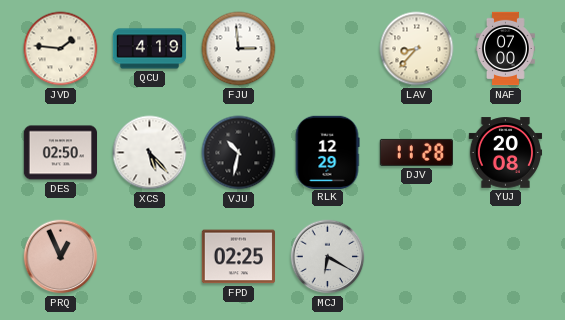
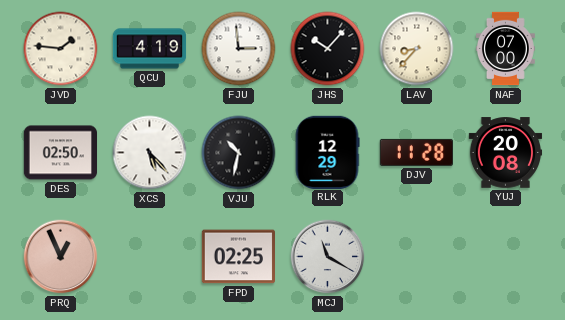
JHS: none -> 10:07 (328, 49)
MCJ: 6:20 -> 11:20 (328, 257)
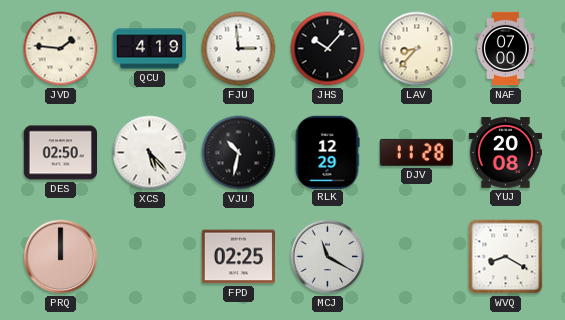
PRQ: 12:56 -> 12:00 (61, 257)
WVQ: none -> 8:20 (506, 257)
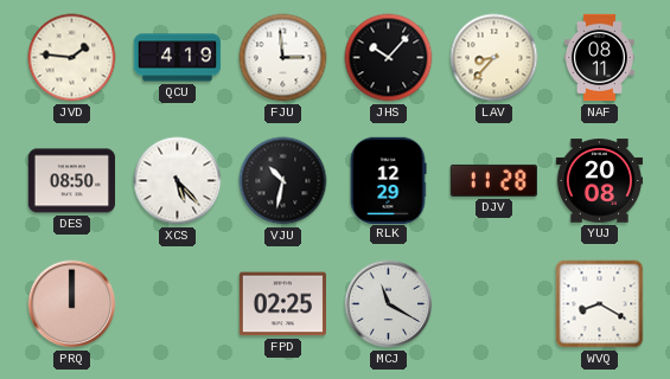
NAF: 07:00 -> 08:11 (600, 58)
DES: 02:50 -> 08:50 (72, 181)
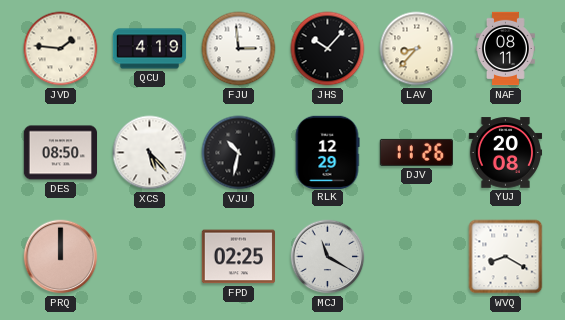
DJV: 11:28 -> 11:26 (416, 152)
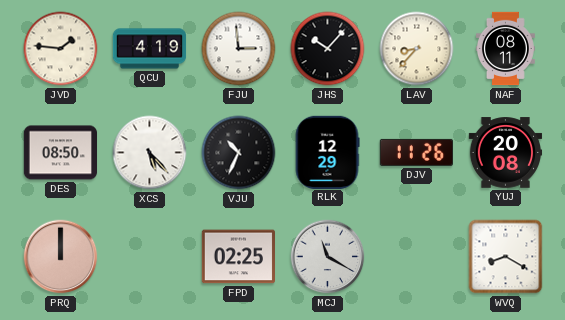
VJU: 10:32 -> 10:34 (239, 153)
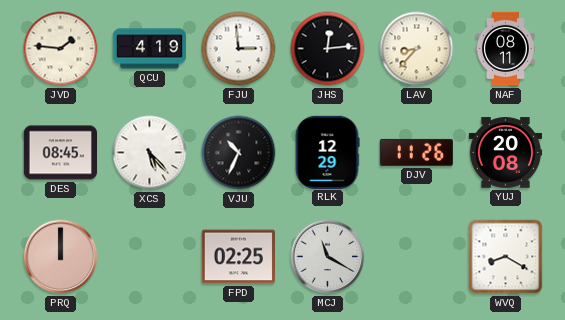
JHS: 10:07 -> 12:14 (328, 49)
DES: 08:50 -> 08:45 (61, 153)
